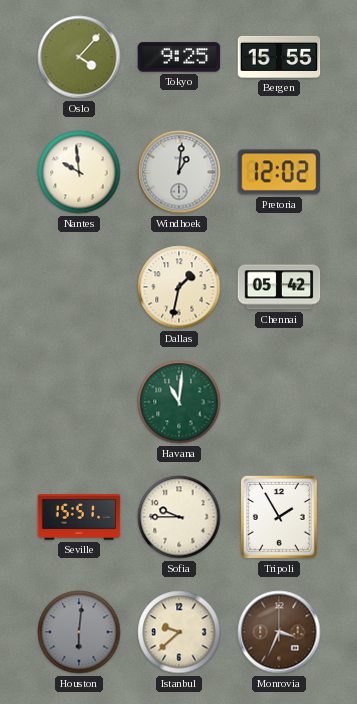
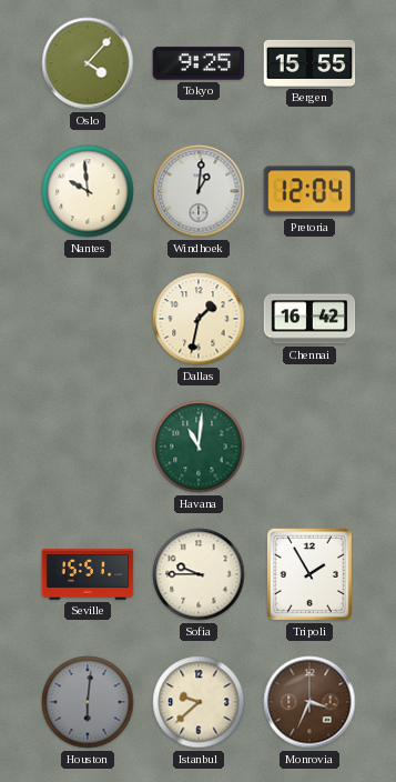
Pretoria: 12:02 -> 12:04 (309, 191)
Chennai: 05:42 -> 16:42 (309, 319)
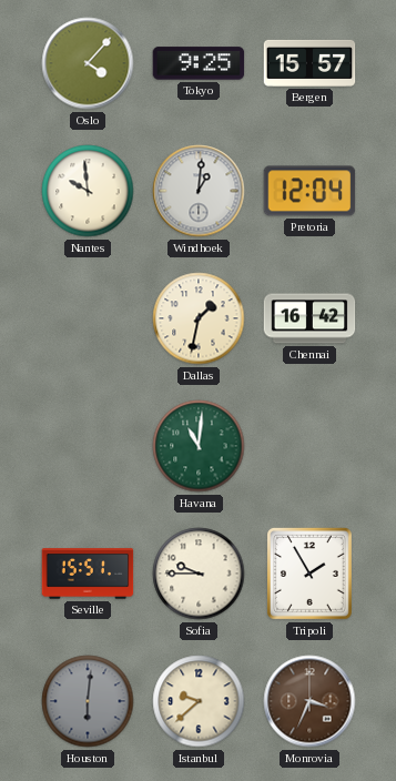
Bergen: 15:55 -> 15:57 (309, 63)
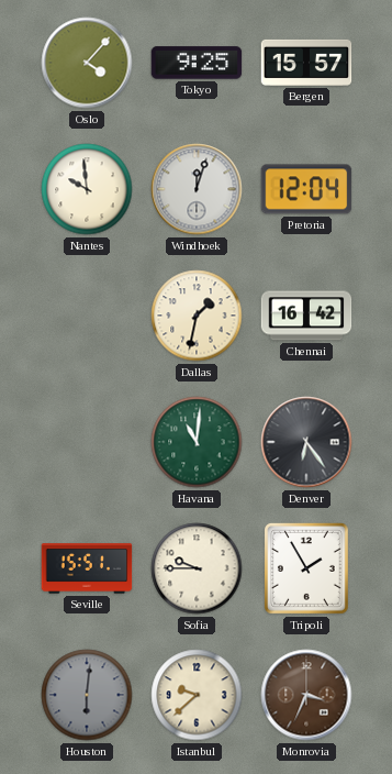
Windhoek: 1:01 -> 12:03 (197, 189)
Denver: none -> 6:24 (306, 442)
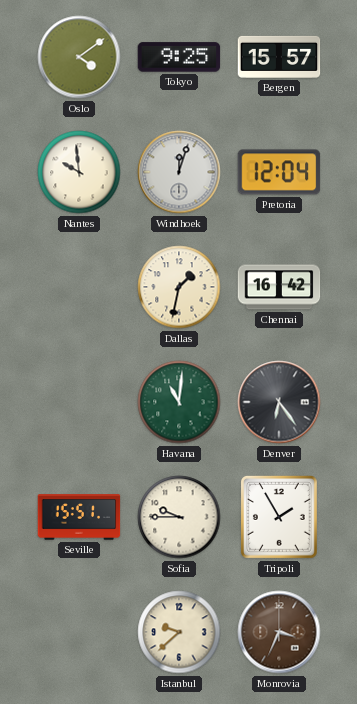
Oslo: 4:07 -> 4:09 (79, 57)
Houston: 6:01 -> none (87, 695)
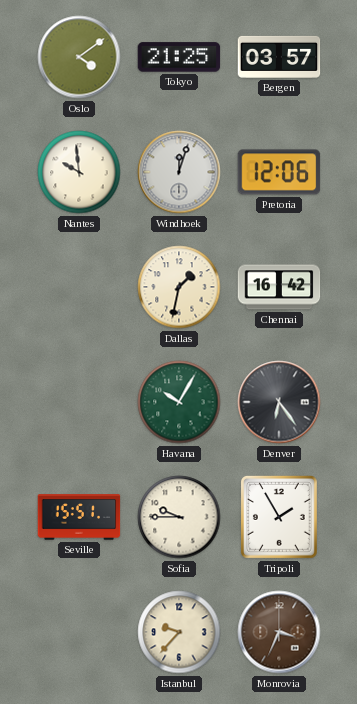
Tokyo: 9:25 -> 21:25 (179, 57)
Bergen: 15:57 -> 03:57 (279, 57)
Pretoria: 12:04 -> 12:06 (279, 172)
Havana: 11:01 -> 10:05 (179, 402)
Istanbul: 9:38 -> 9:37 (179, 632)
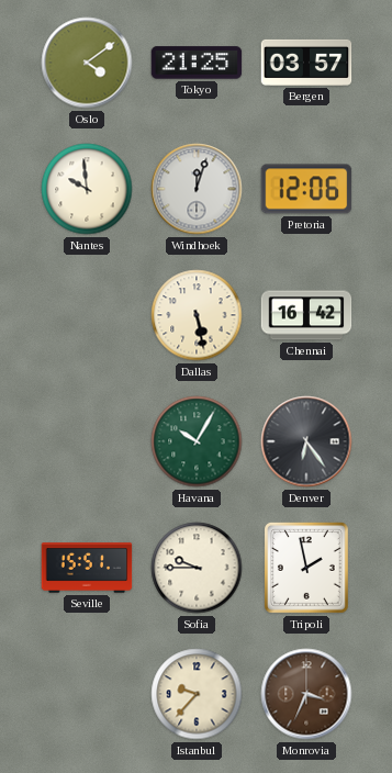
Dallas: 1:32 -> 5:28 (197, 315)
Tripoli: 1:55 -> 1:58 (306, 568)
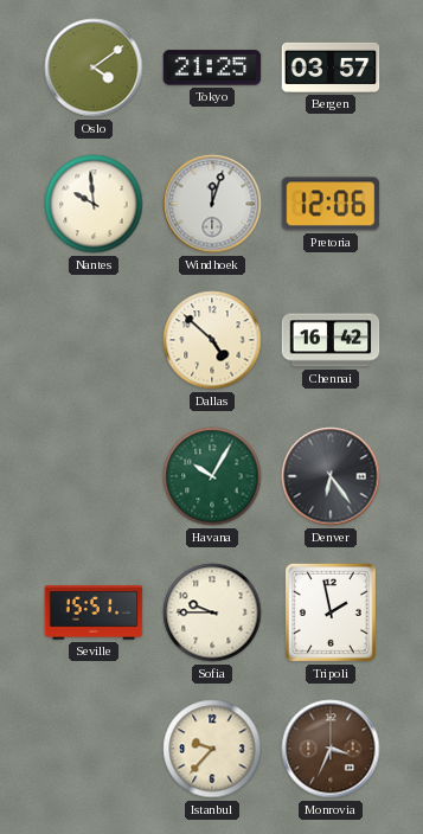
Dallas: 5:28 -> 4:52 (212, 340)
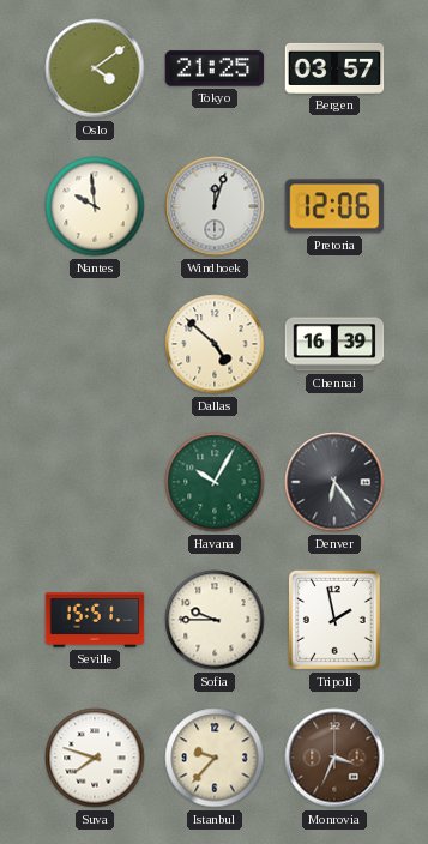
Chennai: 16:42 -> 16:39 (334, 344)
Suva: none -> 7:48 (95, 758)
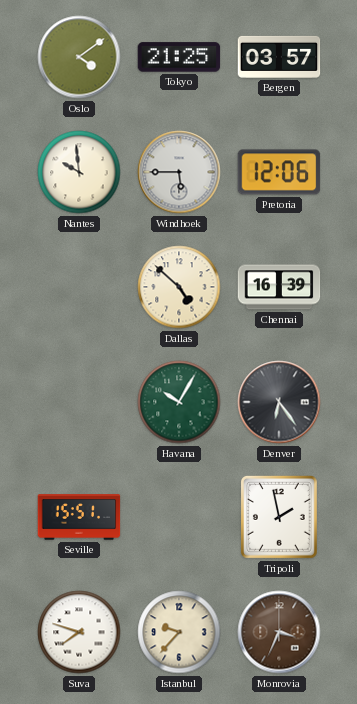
Windhoek: 12:03 -> 5:45 (179, 172)
Sofia: 9:45 -> none (215, 620)
